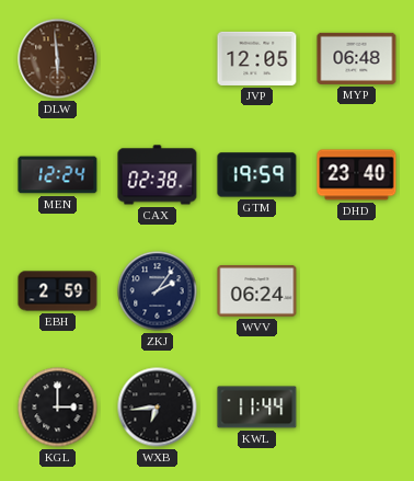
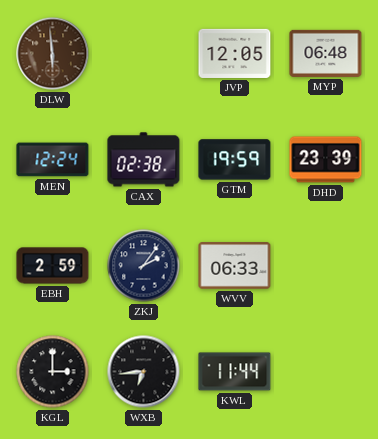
DHD: 23:40 -> 23:39 (326, 160)
WVV: 06:24 -> 06:33 (235, 266)
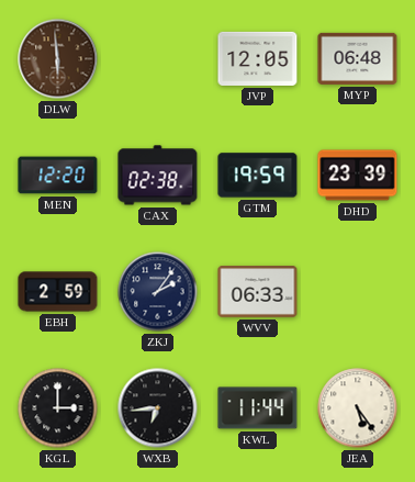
MEN: 12:24 -> 12:20 (58, 176)
JEA: none -> 5:24 (358, 408)
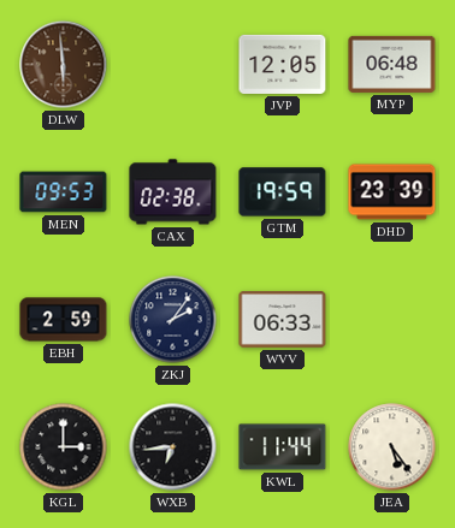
MEN: 12:20 -> 09:53 (64, 192)
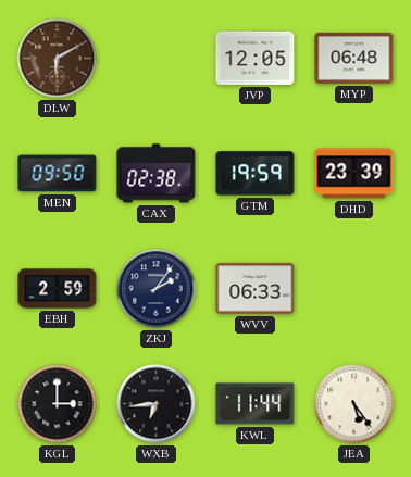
DLW: 5:59 -> 6:10 (58, 59)
MEN: 09:53 -> 09:50 (58, 174)
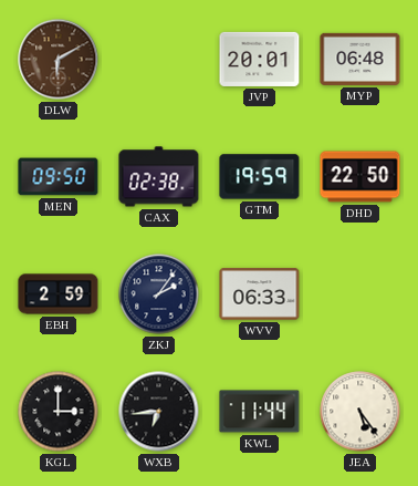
JVP: 12:05 -> 20:01 (260, 59)
DHD: 23:39 -> 22:50 (360, 177)
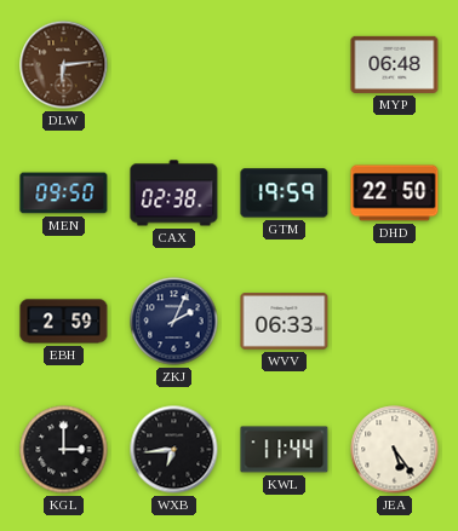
DLW: 6:10 -> 6:14 (64, 65)
JVP: 20:01 -> none (260, 59)
ZKJ: 2:06 -> 2:04 (174, 322)
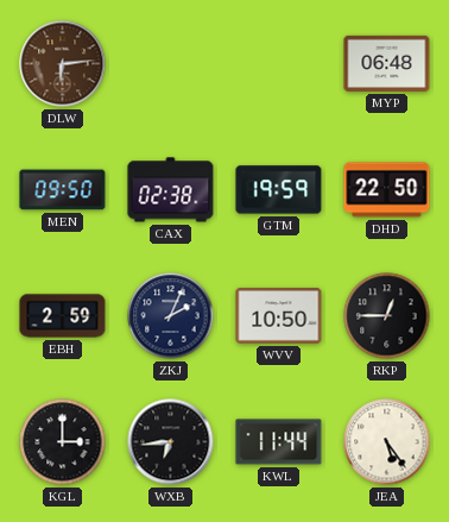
WVV: 06:33 -> 10:50 (279, 316)
RKP: none -> 12:45 (387, 316)
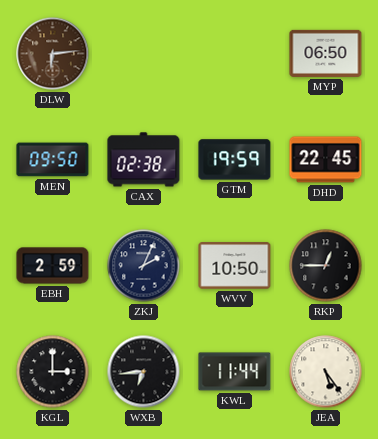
MYP: 06:48 -> 06:50 (326, 53)
DHD: 22:50 -> 22:45 (326, 160)
